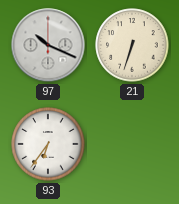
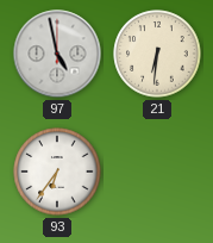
97: 10:19 -> 4:58 (57, 54)
21: 6:33 -> 6:31 (157, 54)
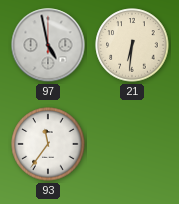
93: 6:36 -> 11:36 (48, 144)
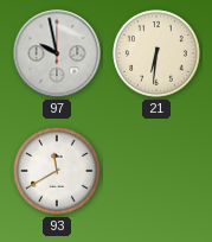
97: 4:58 -> 9:58 (57, 53)
93: 11:36 -> 11:40 (57, 171)
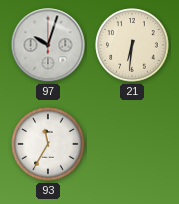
97: 9:58 -> 10:03 (48, 45)
93: 11:40 -> 11:35 (48, 144)
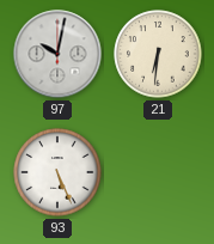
97: 10:03 -> 10:02 (57, 54)
93: 11:35 -> 5:26 (57, 172)
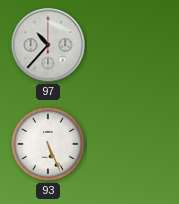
97: 10:02 -> 10:37 (48, 45)
21: 6:31 -> none (158, 54)
